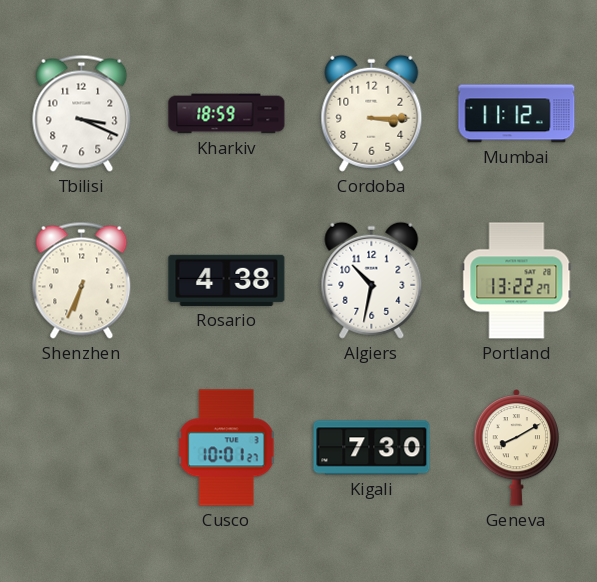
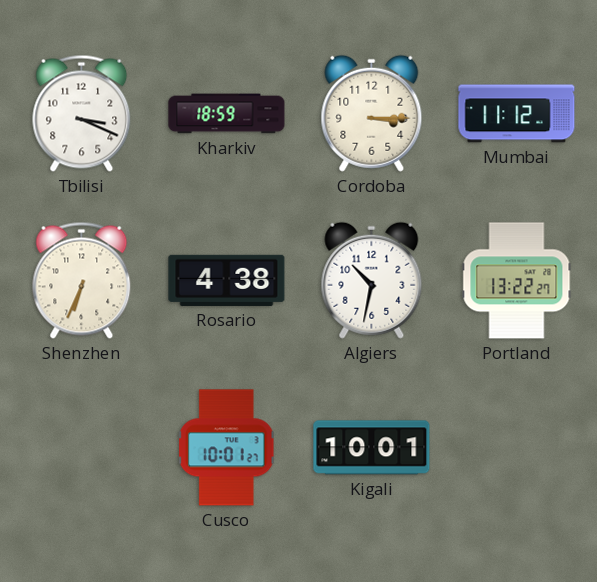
Kigali: 7:30 -> 10:01 (372, 448)
Geneva: 8:10 -> none (517, 447)
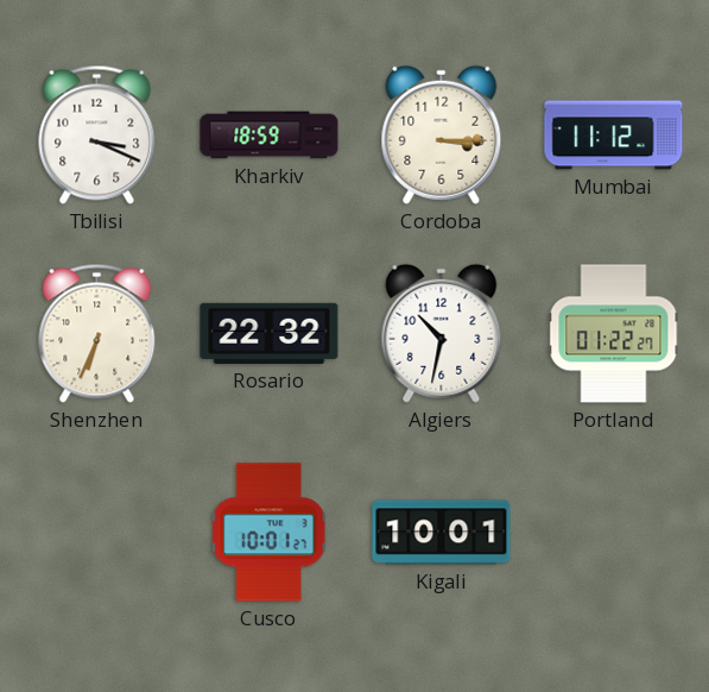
Rosario: 4:38 -> 22:32 (270, 333)
Portland: 13:22 -> 01:22 (614, 334)
